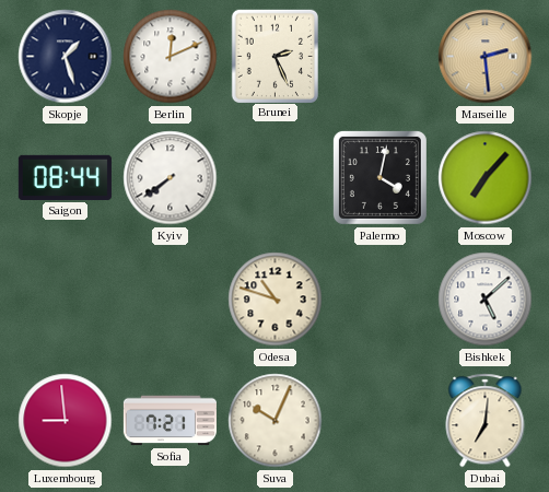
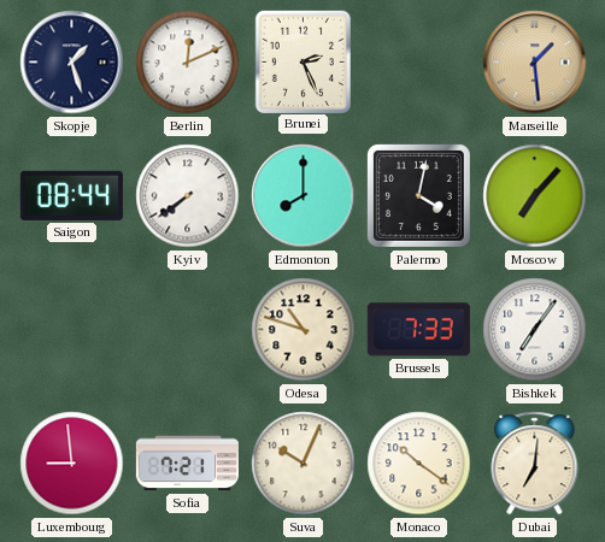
Marseille: 2:29 -> 1:29 (535, 63)
Edmonton: none -> 8:00 (304, 196)
Brussels: none -> 7:33 (418, 330)
Bishkek: 5:08 -> 7:06 (535, 330)
Monaco: none -> 10:21 (419, 464)
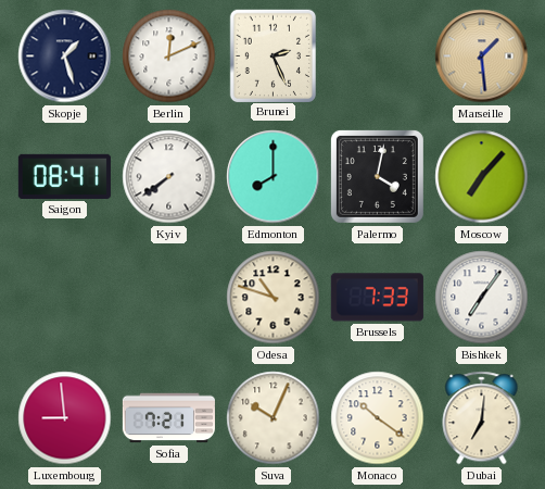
Saigon: 08:44 -> 08:41 (64, 176)
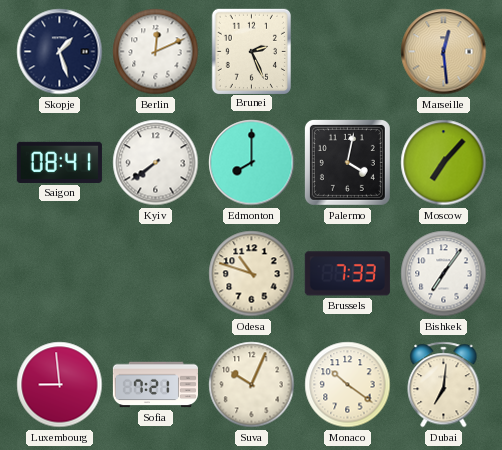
Marseille: 1:29 -> 12:29 (444, 52)
